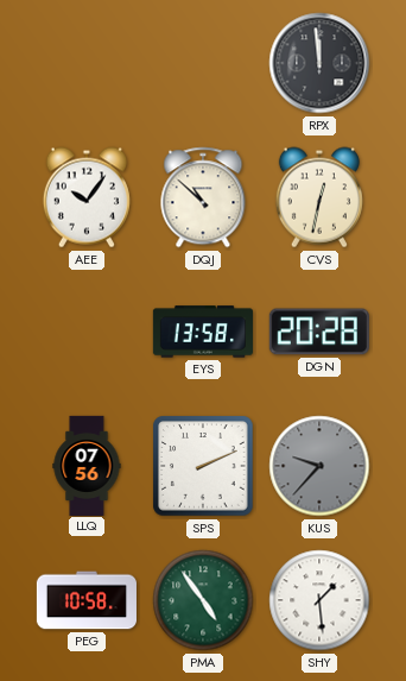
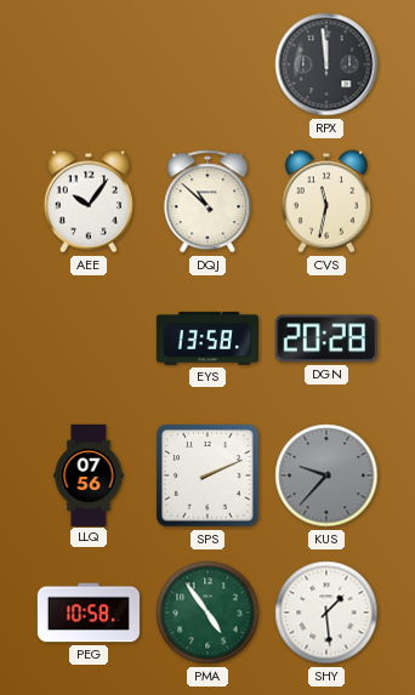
CVS: 12:32 -> 11:32 (326, 201)
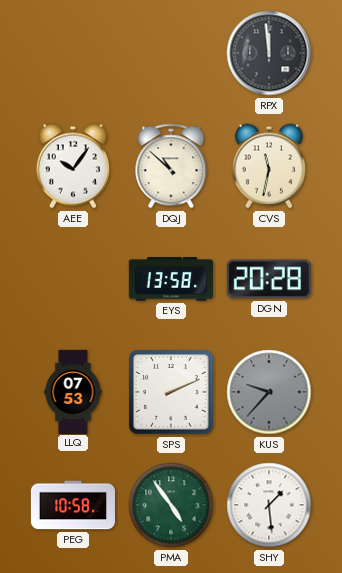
LLQ: 07:56 -> 07:53 (73, 391)
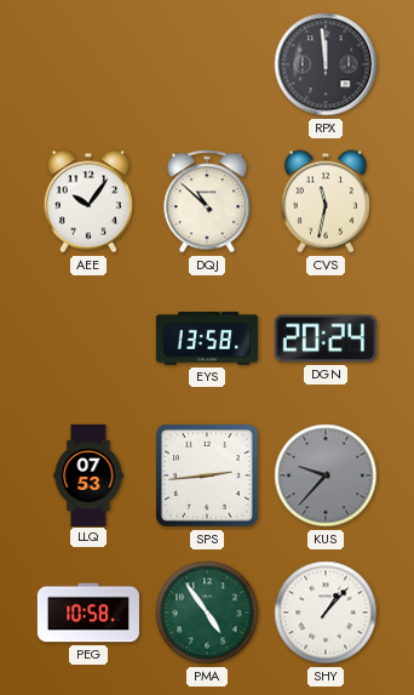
DGN: 20:28 -> 20:24 (326, 338)
SPS: 2:11 -> 2:44 (207, 475)
SHY: 1:29 -> 1:07 (326, 613)
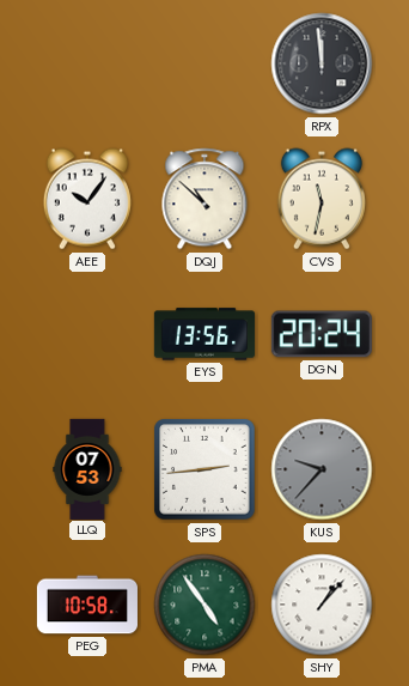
EYS: 13:58 -> 13:56 (204, 334)
